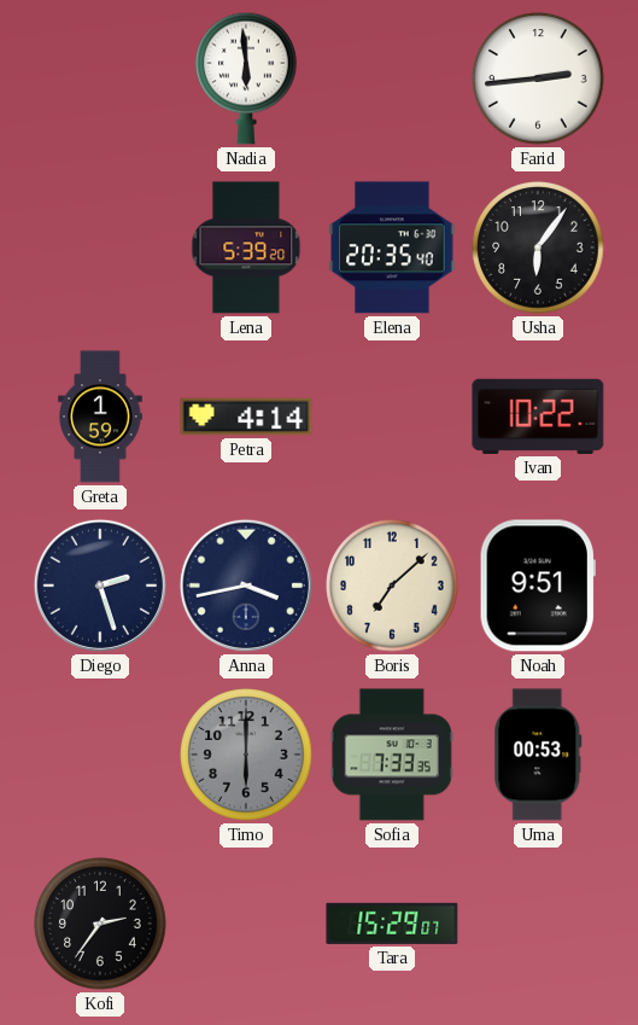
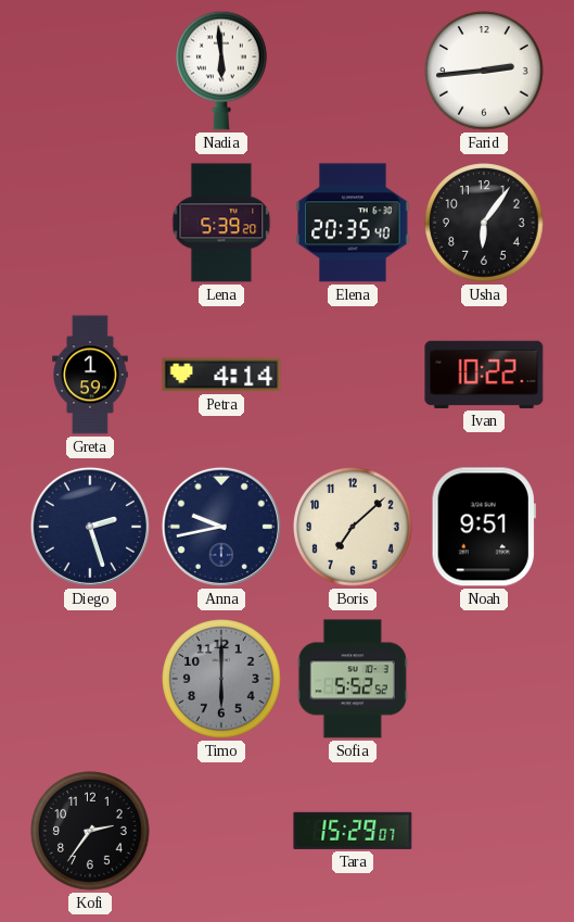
Anna: 3:43 -> 9:43 (221, 527)
Sofia: 7:33 -> 5:52 (353, 679)
Uma: 00:53 -> none (538, 755)
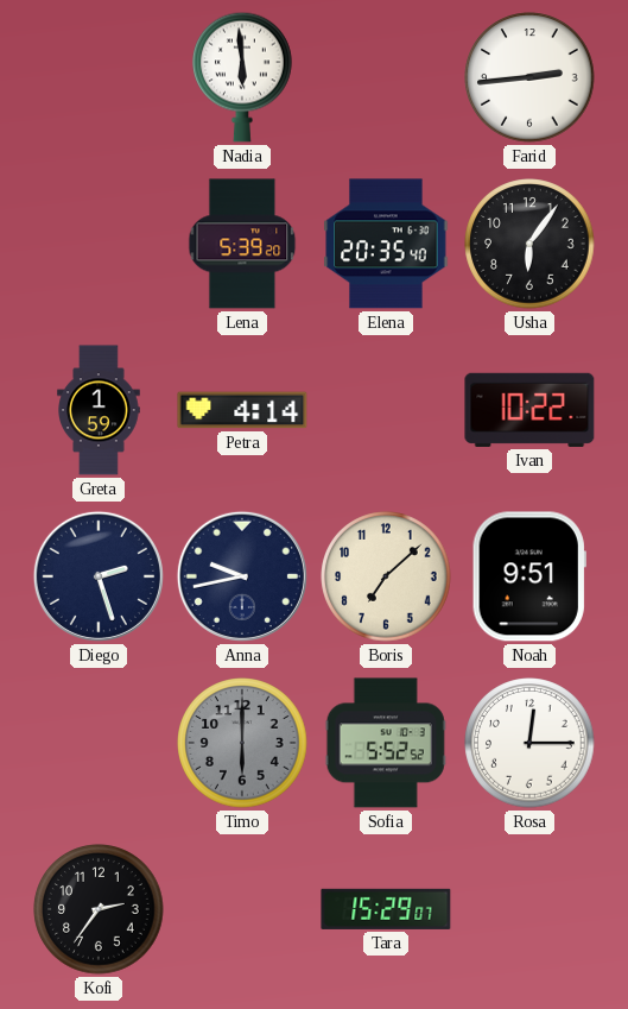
Rosa: none -> 12:15 (529, 743)
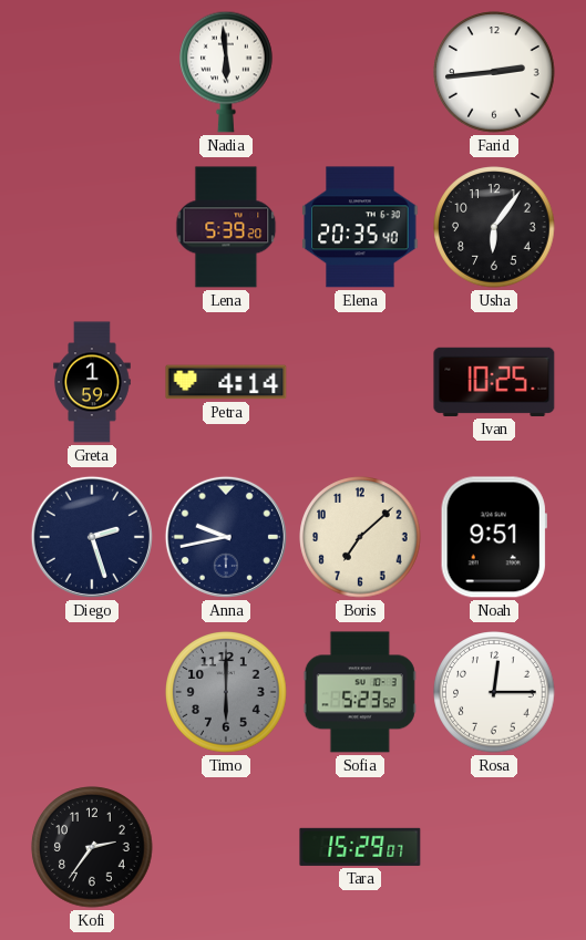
Ivan: 10:22 -> 10:25 (494, 382)
Sofia: 5:52 -> 5:23 (360, 692)
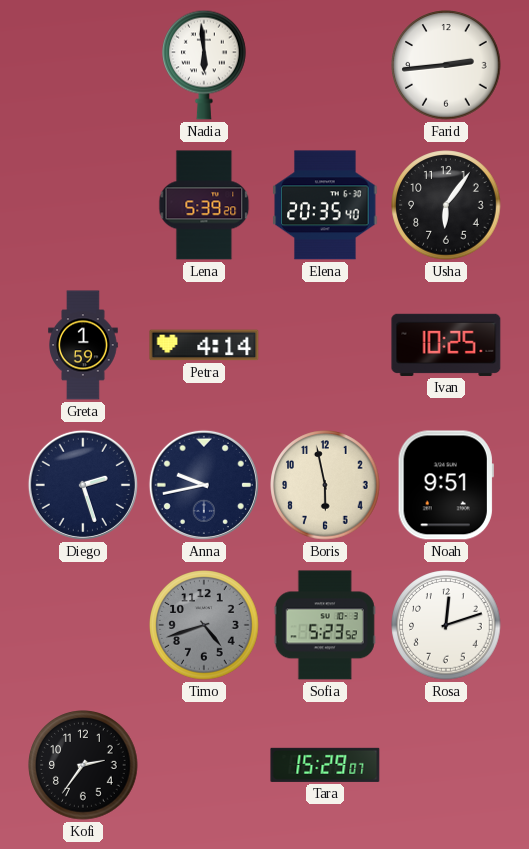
Boris: 7:08 -> 5:58 (325, 485)
Timo: 6:00 -> 4:42 (204, 625)
Rosa: 12:15 -> 12:12 (446, 625)
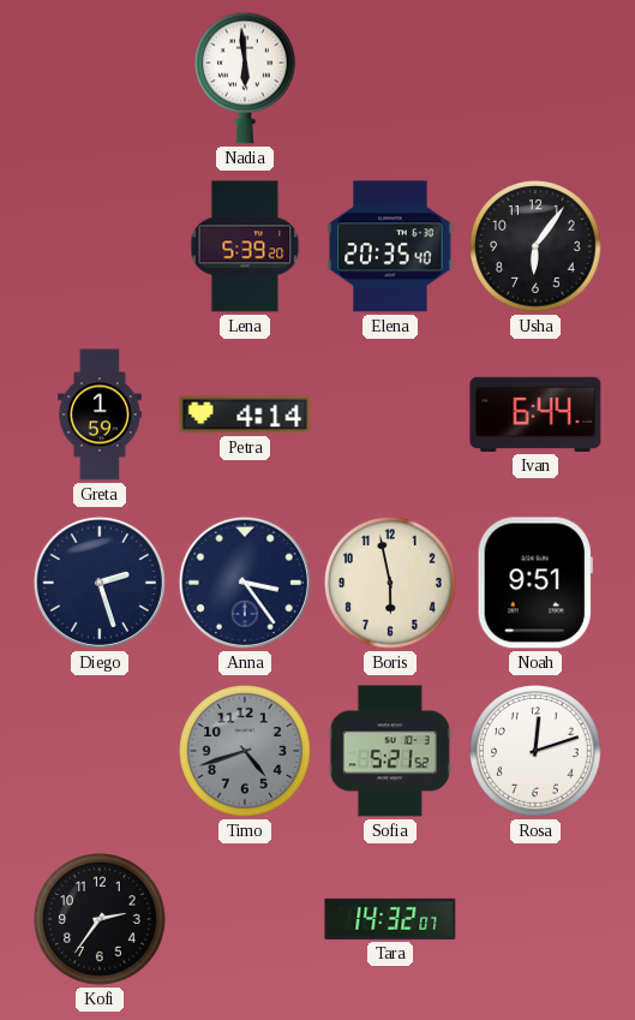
Farid: 2:44 -> none (446, 65)
Ivan: 10:25 -> 6:44 (535, 414)
Anna: 9:43 -> 3:24 (245, 583)
Sofia: 5:23 -> 5:21 (390, 751)
Tara: 15:29 -> 14:32 (390, 919)
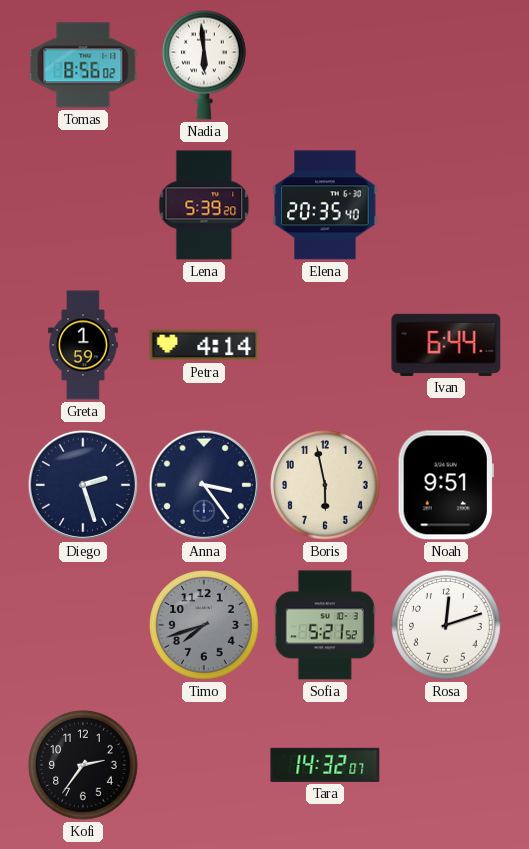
Tomas: none -> 8:56 (83, 65)
Usha: 6:06 -> none (535, 246)
Timo: 4:42 -> 7:42 (204, 625)
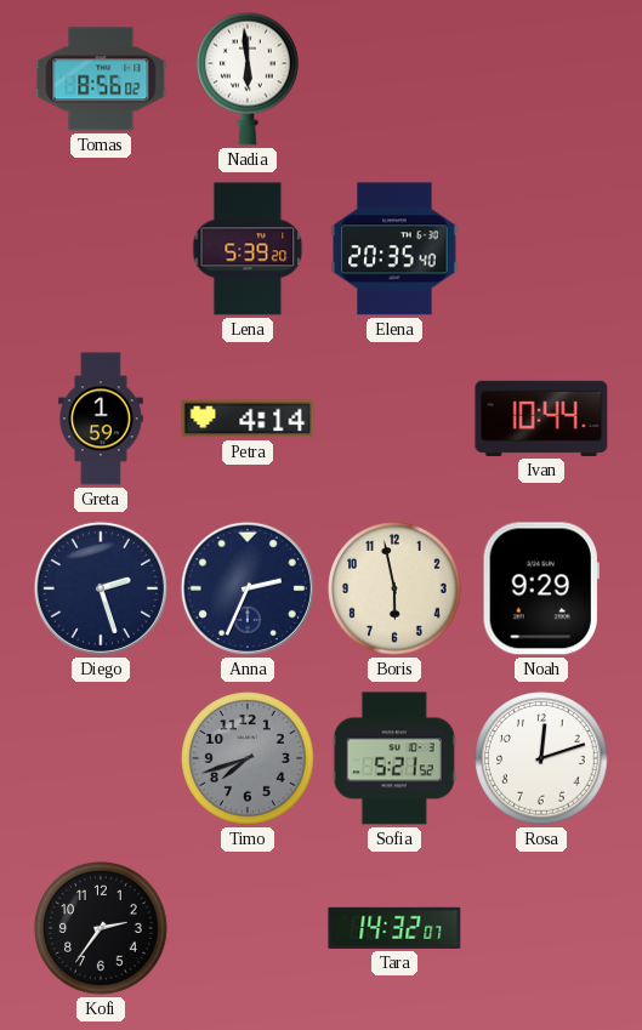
Ivan: 6:44 -> 10:44 (541, 419)
Anna: 3:24 -> 2:34 (248, 588)
Noah: 9:51 -> 9:29 (541, 588)
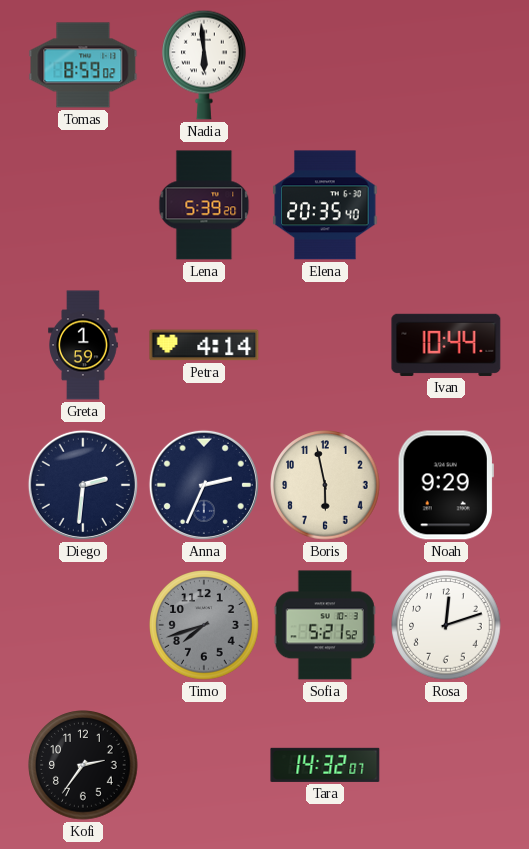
Tomas: 8:56 -> 8:59 (83, 65)
Diego: 2:27 -> 2:31 (83, 485)
